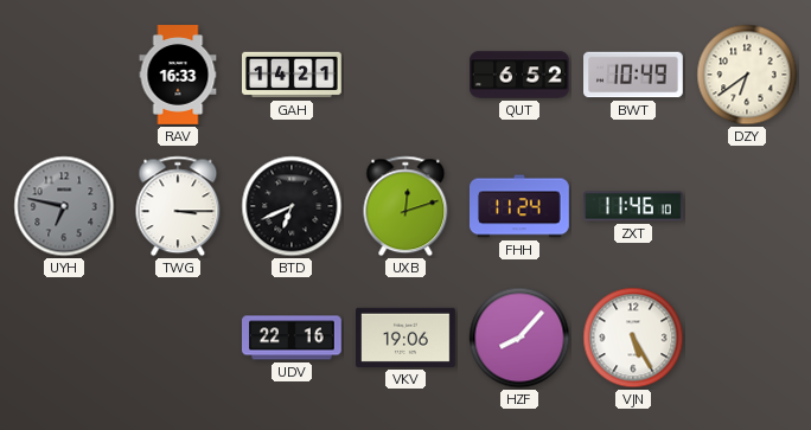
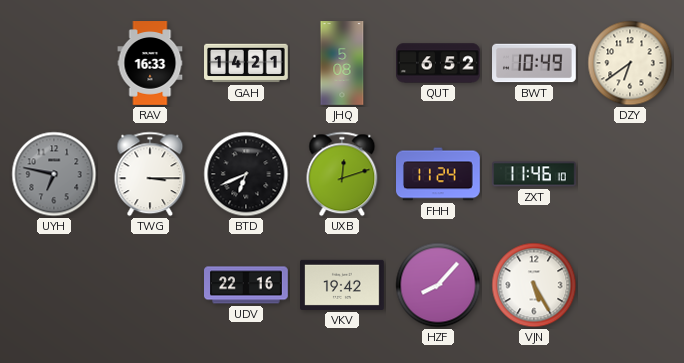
JHQ: none -> 5:08 (342, 63)
VKV: 19:06 -> 19:42 (343, 285)
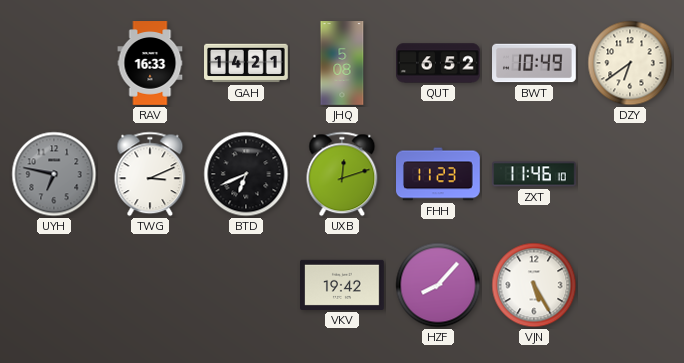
TWG: 3:15 -> 3:11 (150, 174)
FHH: 11:24 -> 11:23 (439, 174)
UDV: 22:16 -> none (247, 285)
